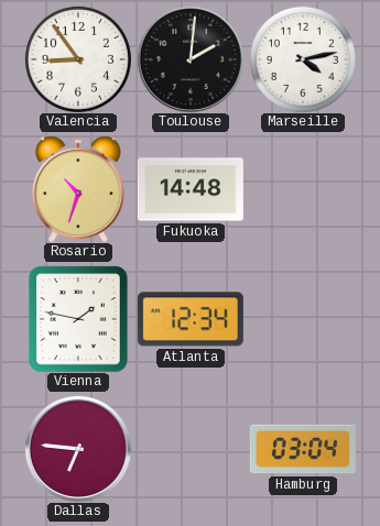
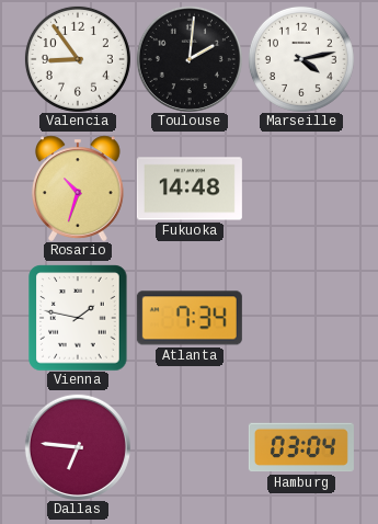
Atlanta: 12:34 -> 7:34 (190, 318)
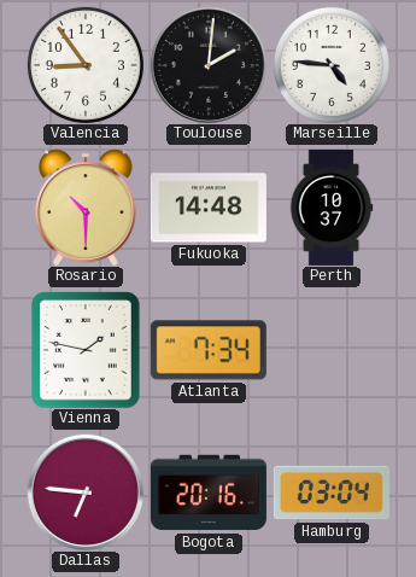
Marseille: 4:13 -> 4:46 (332, 65)
Rosario: 10:33 -> 10:30 (86, 208)
Perth: none -> 10:37 (332, 208)
Bogota: none -> 20:16 (209, 493)
